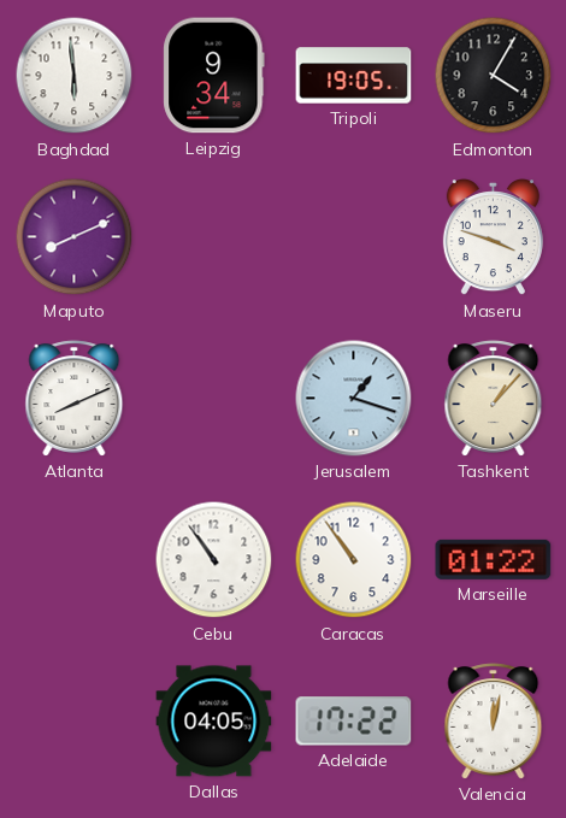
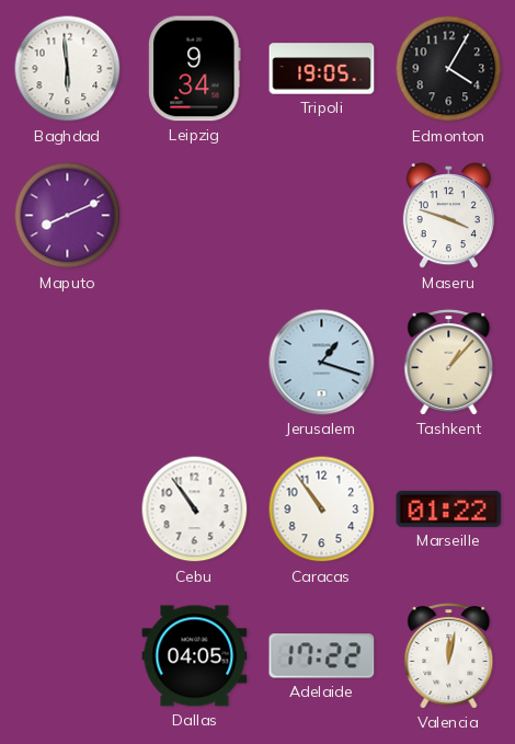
Atlanta: 8:11 -> none (75, 399)
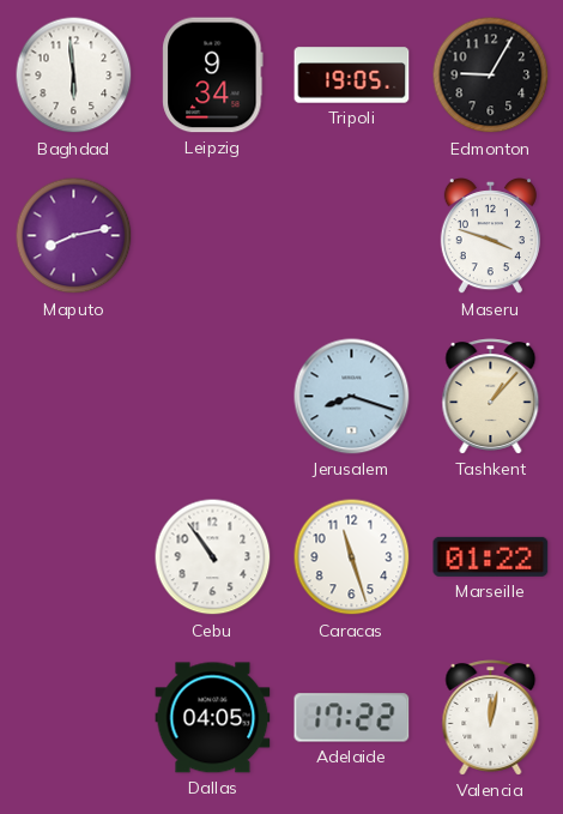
Edmonton: 4:05 -> 9:05 (491, 76)
Maputo: 8:11 -> 8:13 (74, 236)
Jerusalem: 1:18 -> 8:18 (352, 397)
Caracas: 10:54 -> 11:27 (352, 557)
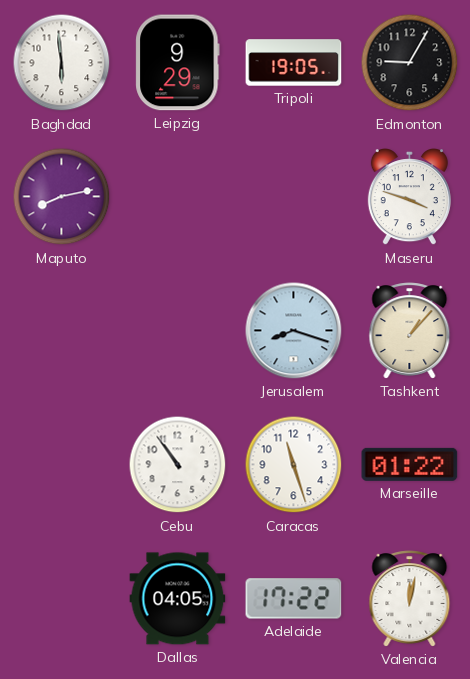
Leipzig: 9:34 -> 9:29 (178, 63)
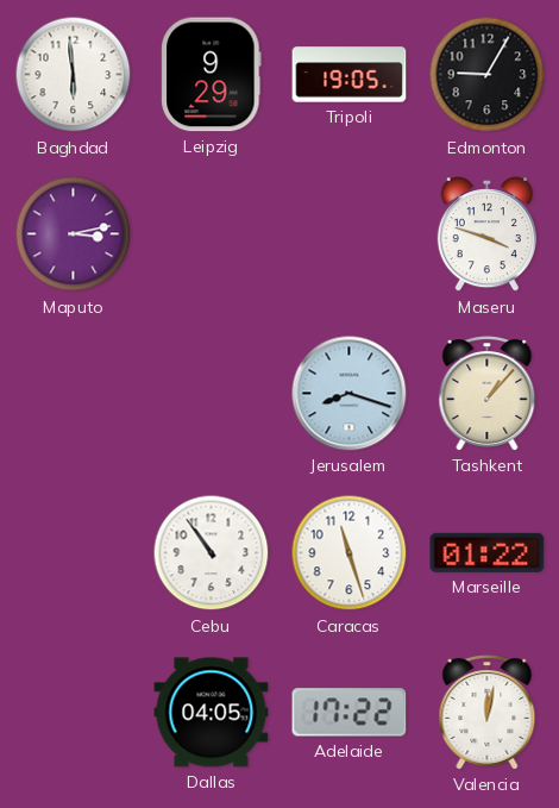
Maputo: 8:13 -> 3:13 (74, 234)
